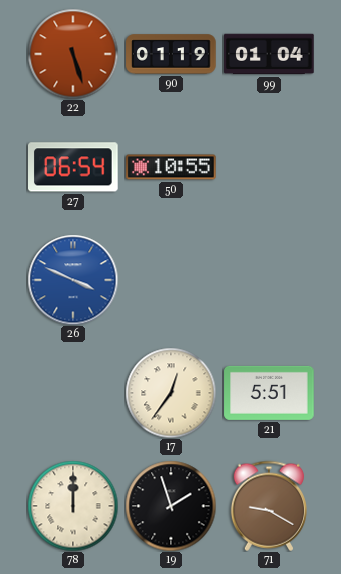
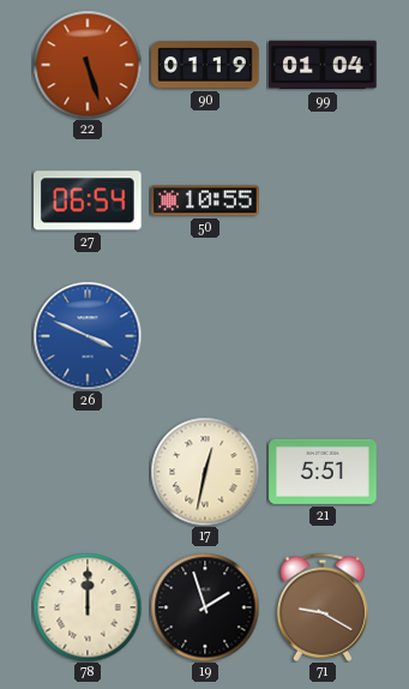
17: 12:36 -> 12:32 (205, 472)
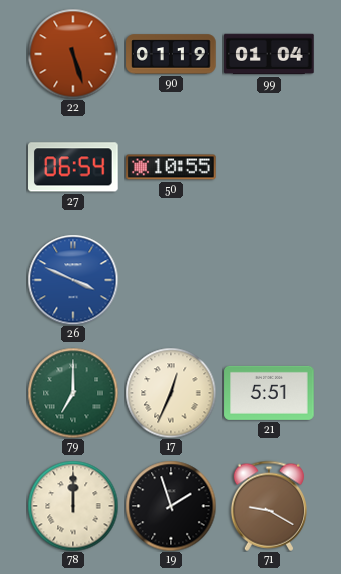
79: none -> 7:00 (73, 393)
17: 12:32 -> 12:34 (171, 393)
